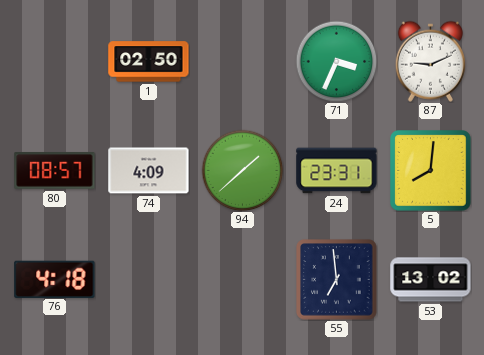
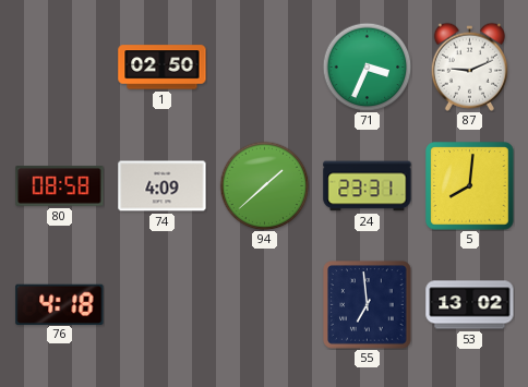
80: 08:57 -> 08:58 (60, 186)
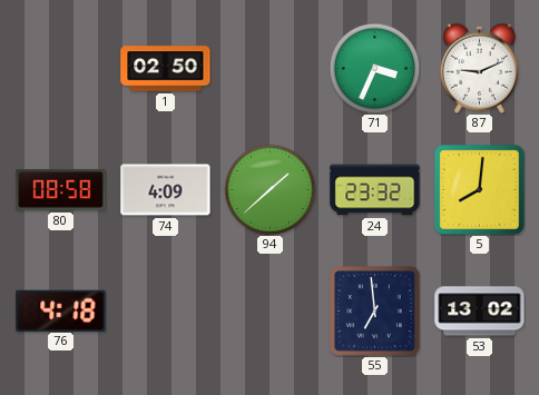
24: 23:31 -> 23:32 (375, 190)
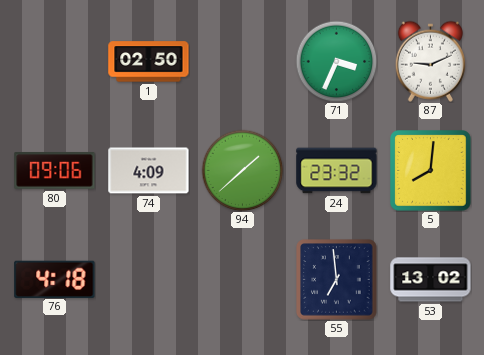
80: 08:58 -> 09:06 (55, 171)
